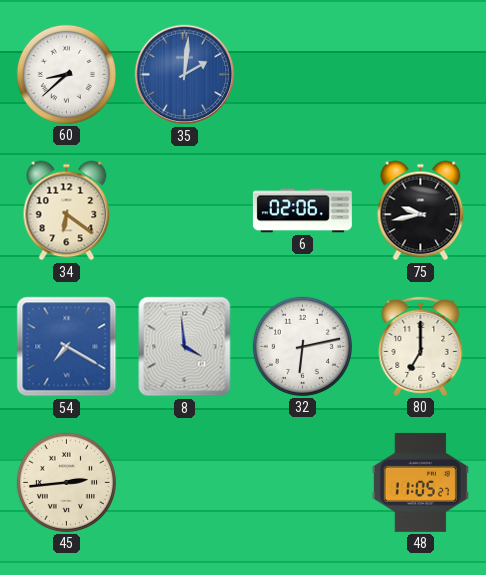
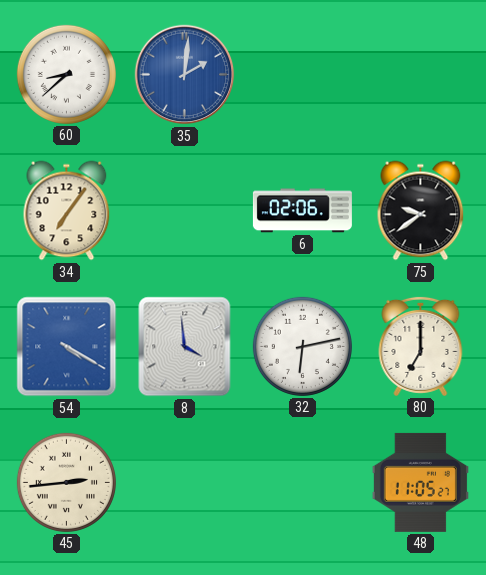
34: 6:21 -> 7:06 (67, 211)
75: 9:43 -> 9:39 (421, 211)
54: 7:20 -> 4:20 (67, 347)
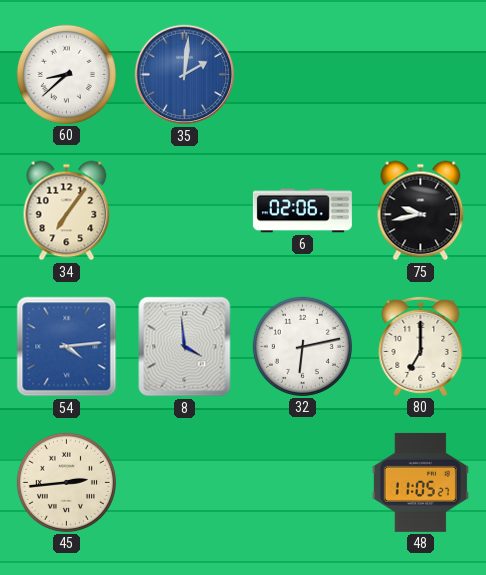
75: 9:39 -> 9:43 (421, 211)
54: 4:20 -> 4:14 (67, 347)
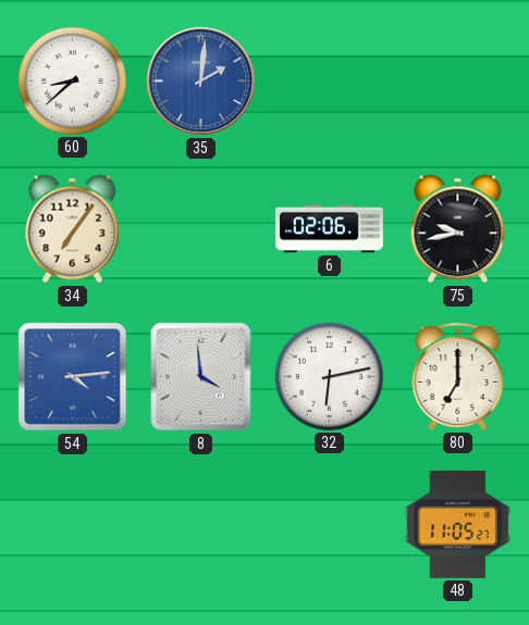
45: 2:44 -> none (66, 482)
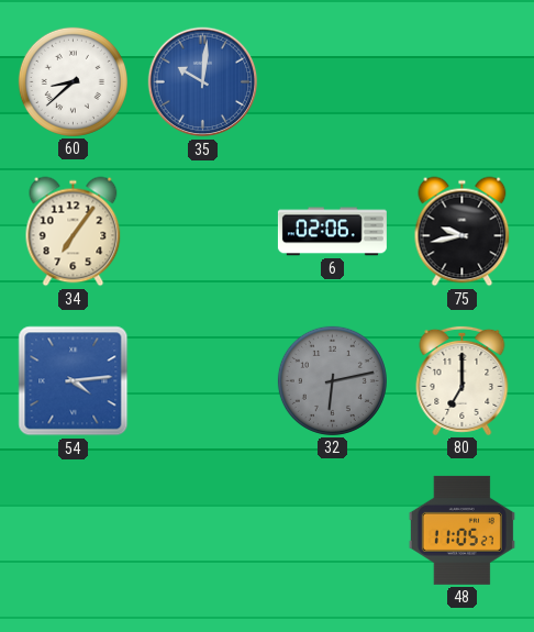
35: 2:01 -> 10:01 (203, 82)
8: 3:59 -> none (201, 377)
32 dial: white -> grey (332, 380)
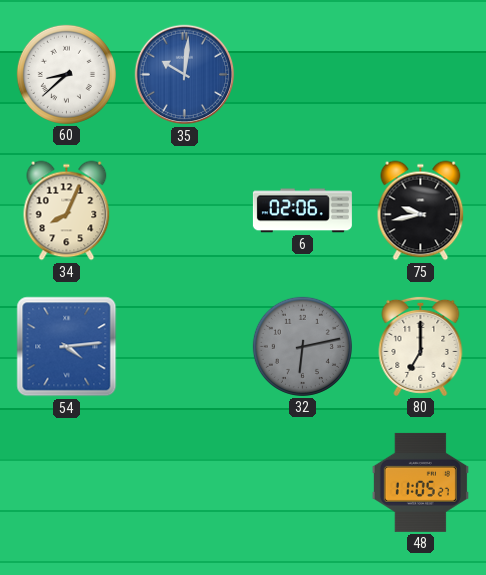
34: 7:06 -> 8:04 (67, 211)
